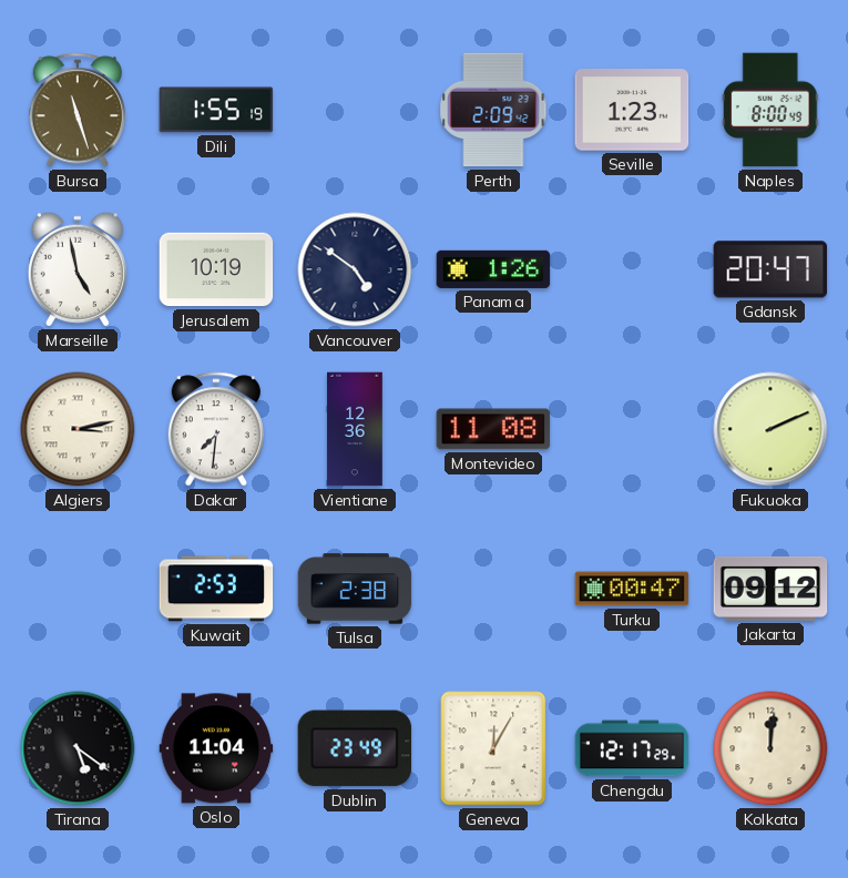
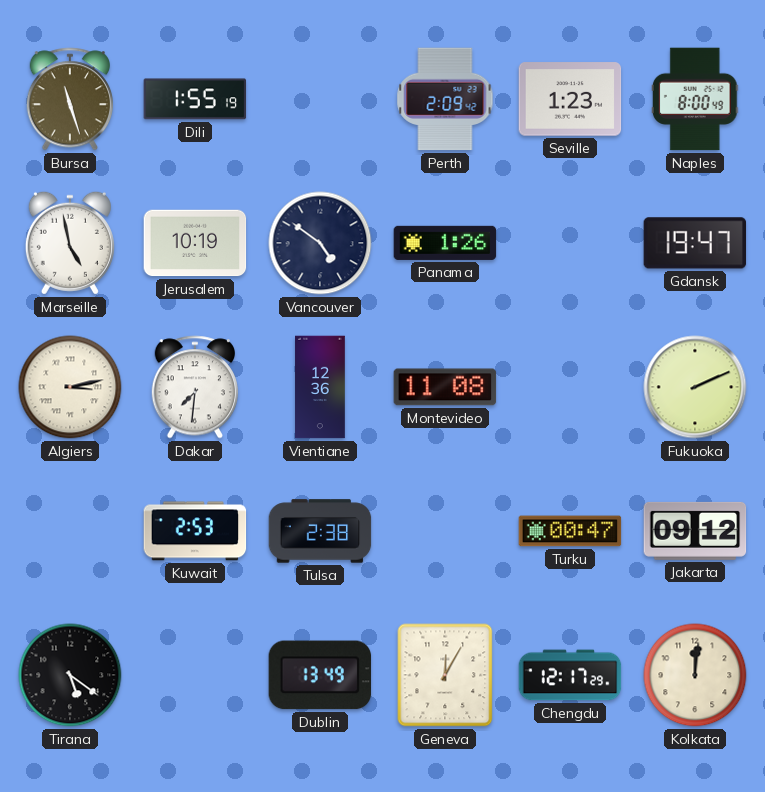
Gdansk: 20:47 -> 19:47 (695, 243)
Oslo: 11:04 -> none (216, 748)
Dublin: 23:49 -> 13:49 (320, 675)
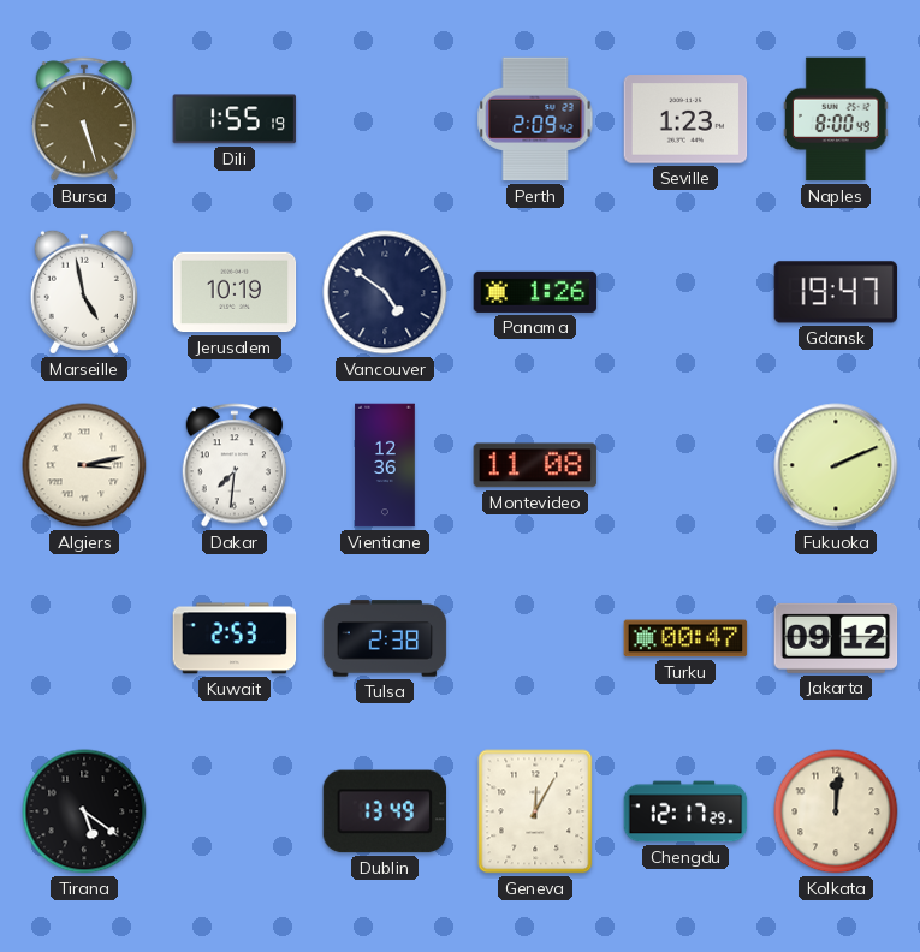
Bursa: 11:27 -> 5:27 (83, 119)
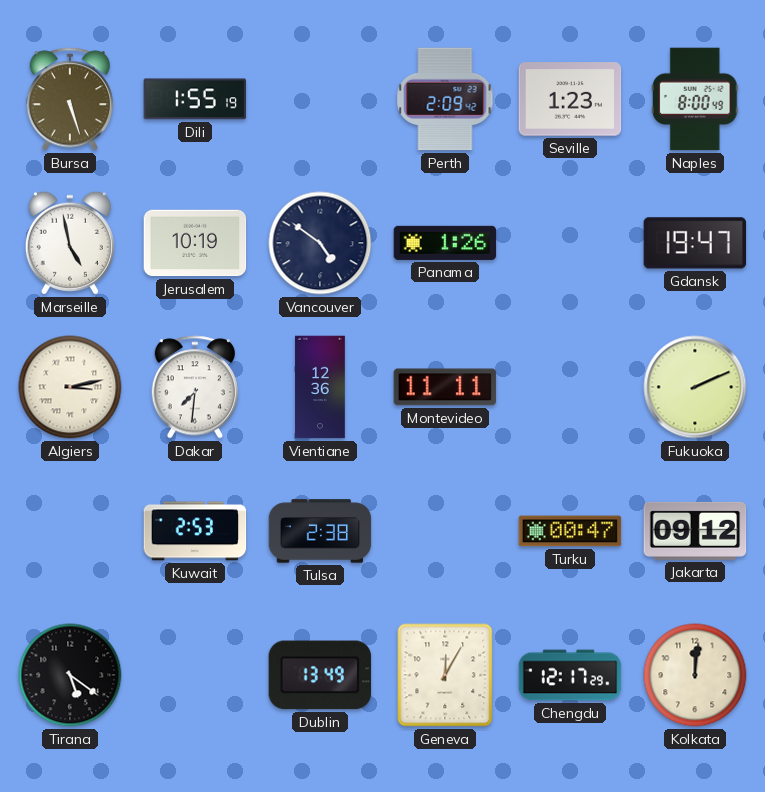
Montevideo: 11:08 -> 11:11 (445, 387)
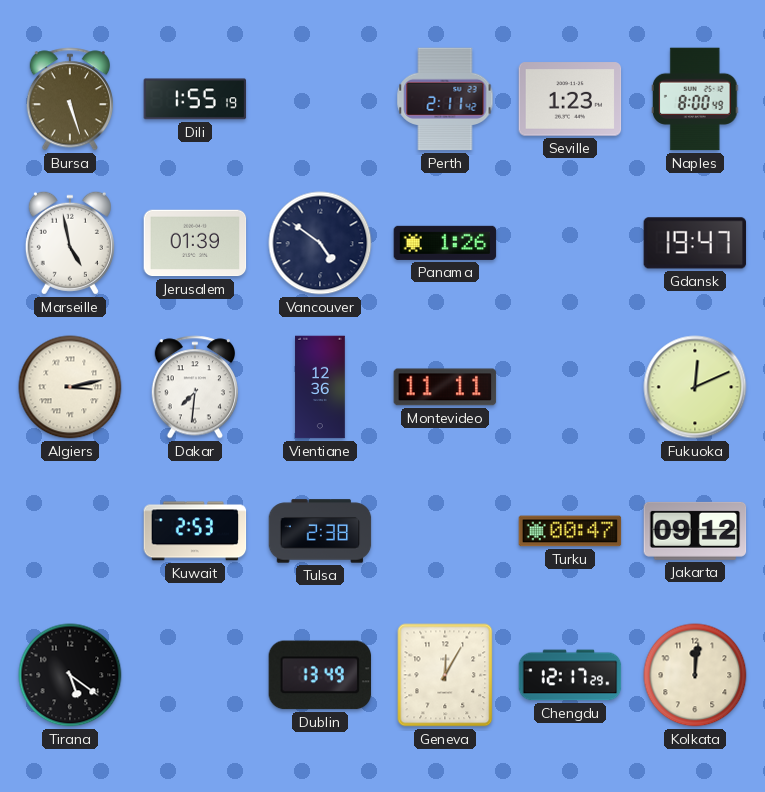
Perth: 2:09 -> 2:11 (445, 99)
Jerusalem: 10:19 -> 01:39 (195, 243)
Fukuoka: 2:11 -> 12:11 (695, 387)
